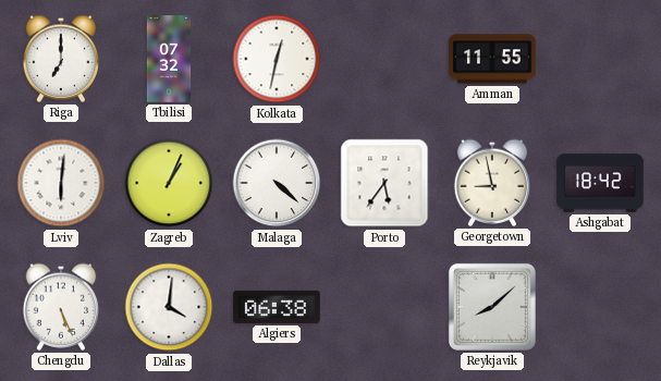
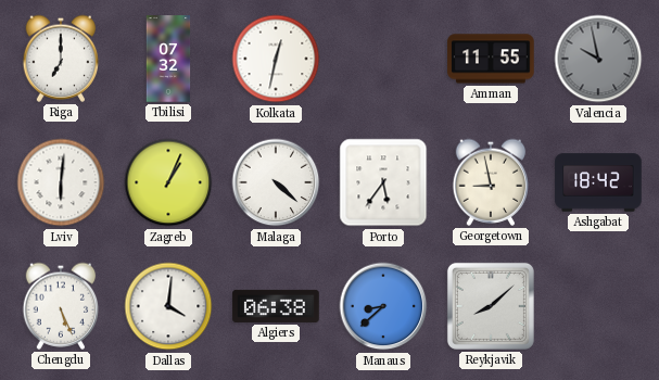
Valencia: none -> 9:58 (598, 59)
Manaus: none -> 8:38 (383, 306)
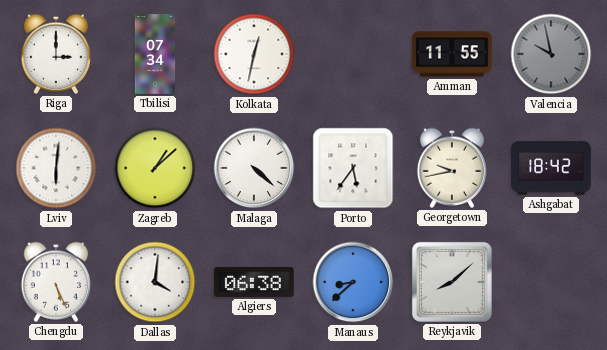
Riga: 7:00 -> 3:00 (56, 54)
Tbilisi: 07:32 -> 07:34 (155, 54)
Zagreb: 1:04 -> 1:08 (155, 168)
Georgetown: 8:58 -> 9:43 (452, 168)
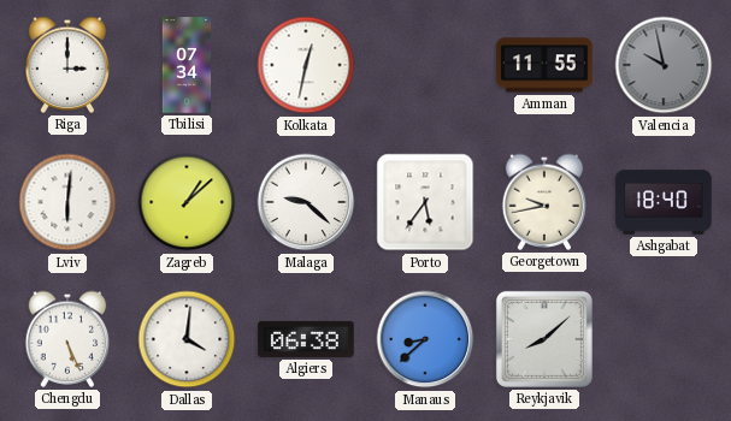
Malaga: 4:22 -> 9:22 (306, 202)
Ashgabat: 18:42 -> 18:40 (664, 202)
